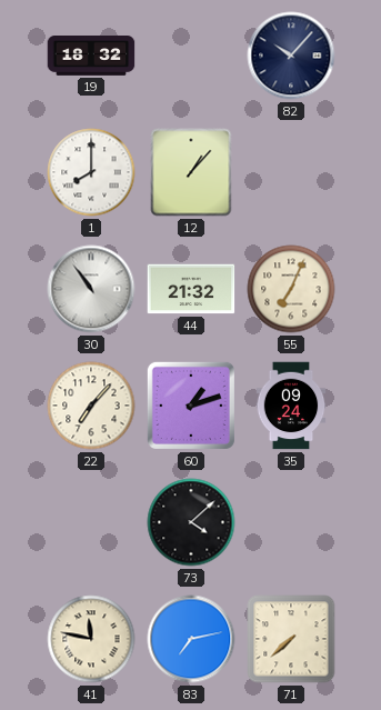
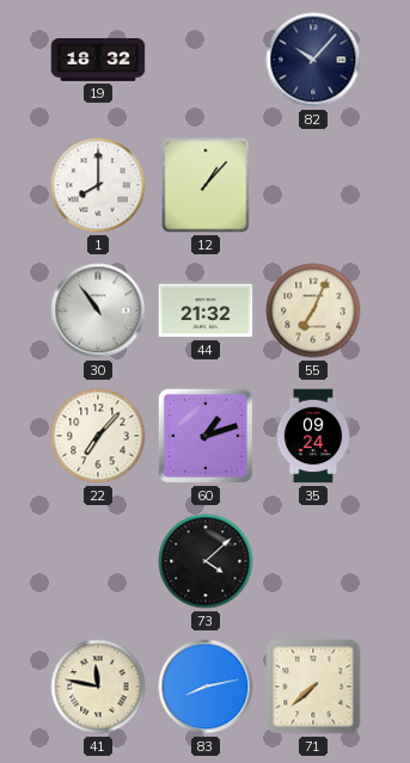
83: 7:13 -> 8:13 (206, 687)
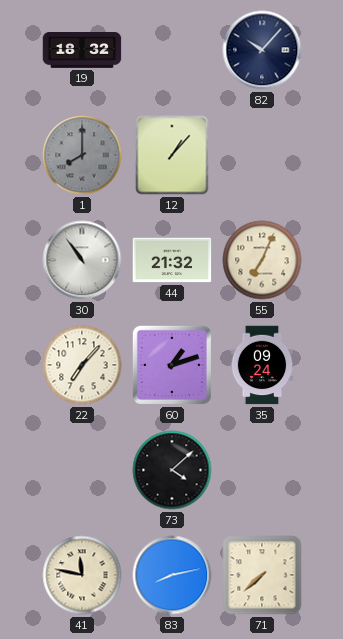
1 dial: white -> grey (82, 155)
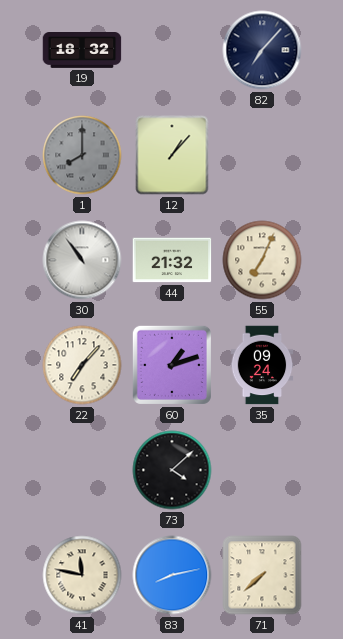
82: 10:07 -> 7:07 (262, 50)
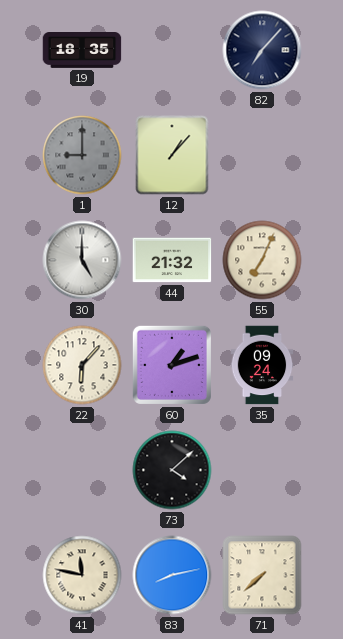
19: 18:32 -> 18:35 (82, 51)
1: 8:00 -> 9:00 (82, 155)
30: 10:54 -> 5:00 (82, 260)
22: 7:07 -> 6:07 (82, 365)
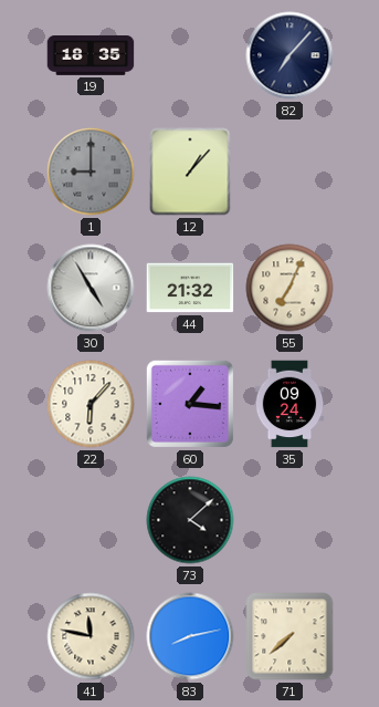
30: 5:00 -> 4:55 (91, 288)
60: 1:12 -> 1:16 (190, 404)
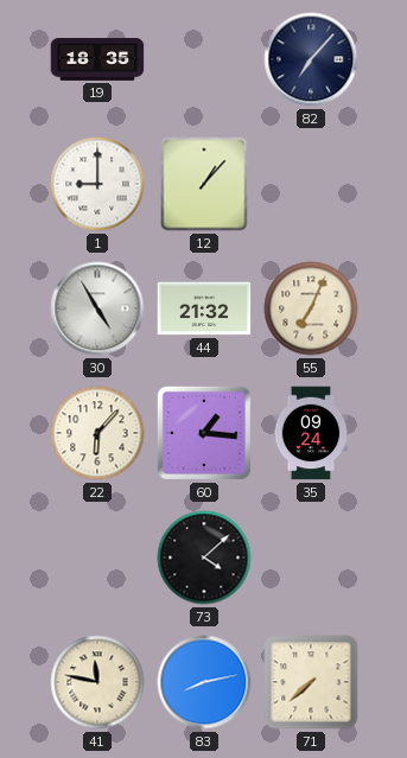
1 dial: grey -> white (97, 184)
